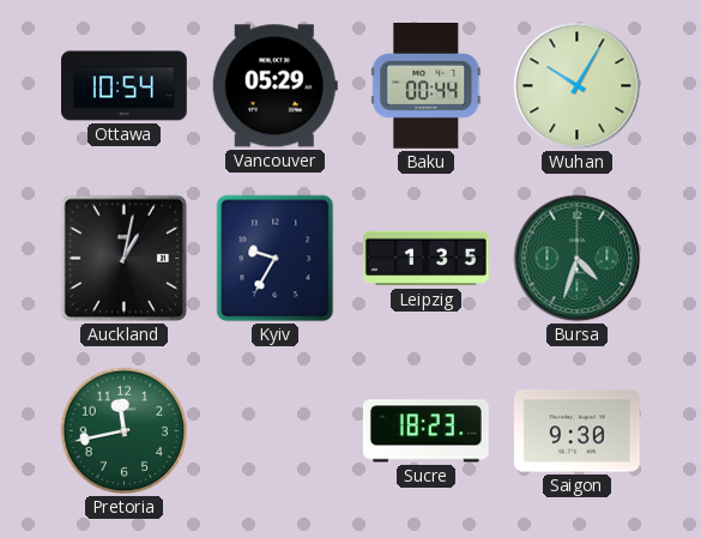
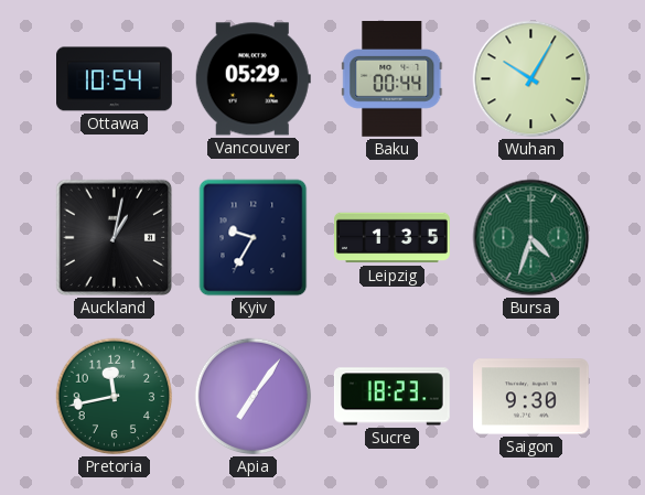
Apia: none -> 7:06 (254, 397)
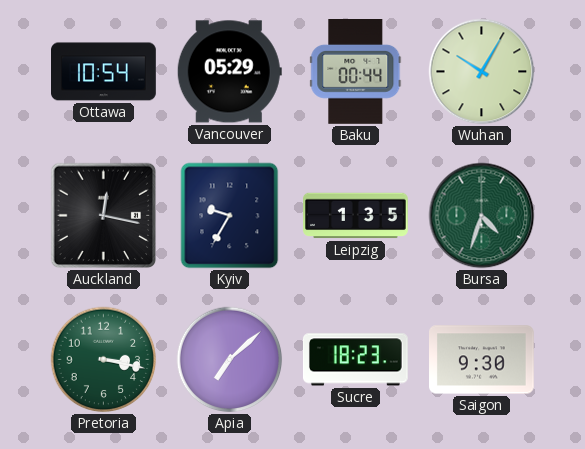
Auckland: 1:02 -> 12:17 (104, 216)
Pretoria: 11:43 -> 3:17 (104, 360)
Apia: 7:06 -> 7:08 (230, 360)
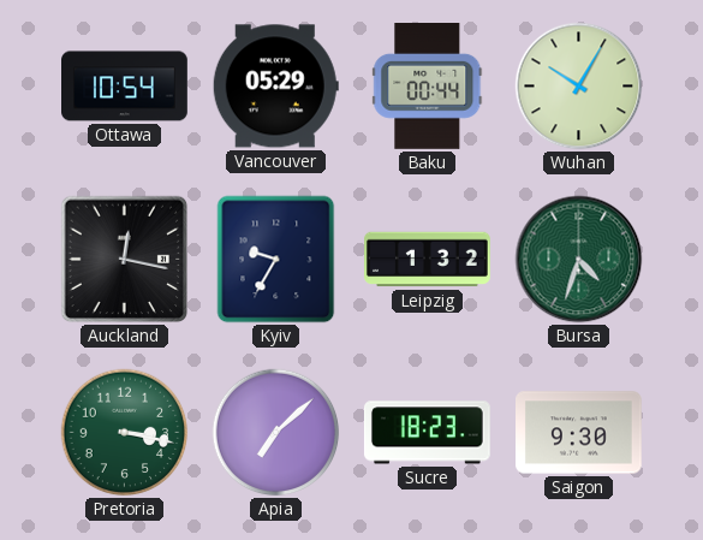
Leipzig: 1:35 -> 1:32 (428, 260)
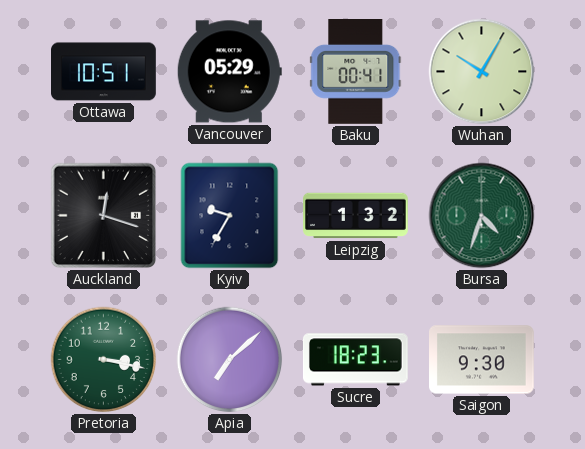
Ottawa: 10:54 -> 10:51 (104, 72)
Baku: 00:44 -> 00:41 (356, 72)
Auckland: 12:17 -> 12:18 (104, 216)
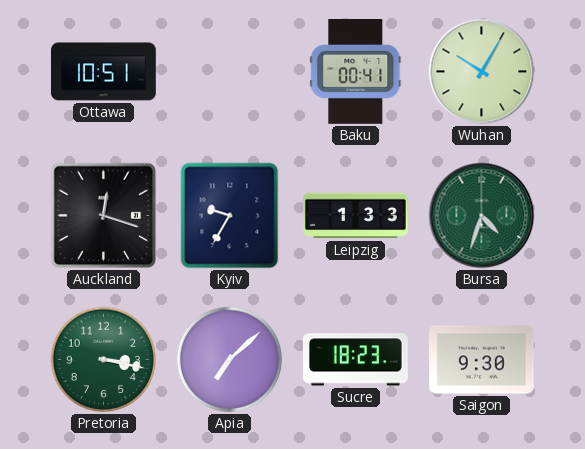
Vancouver: 05:29 -> none (229, 72)
Leipzig: 1:32 -> 1:33 (356, 216)
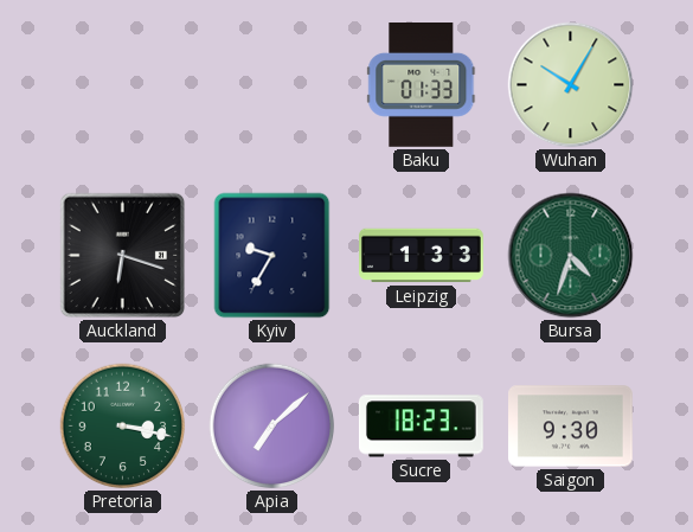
Ottawa: 10:51 -> none (104, 72)
Baku: 00:41 -> 01:33 (422, 85)
Auckland: 12:18 -> 6:18 (123, 256)
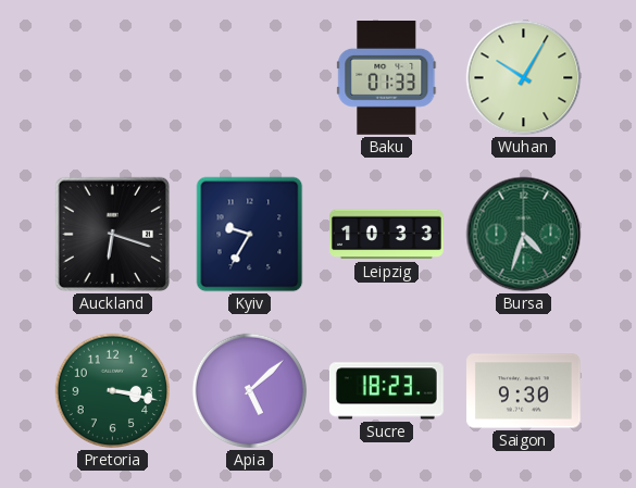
Leipzig: 1:33 -> 10:33 (387, 235)
Apia: 7:08 -> 5:08 (250, 391)
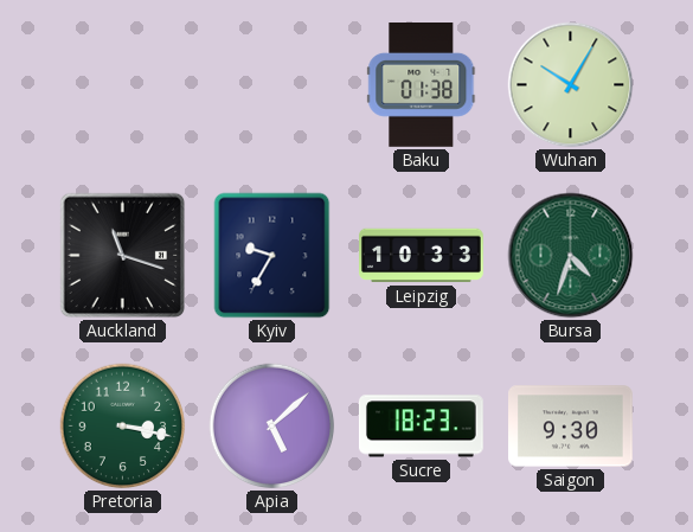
Baku: 01:33 -> 01:38 (422, 85)
Auckland: 6:18 -> 11:18 (123, 256)
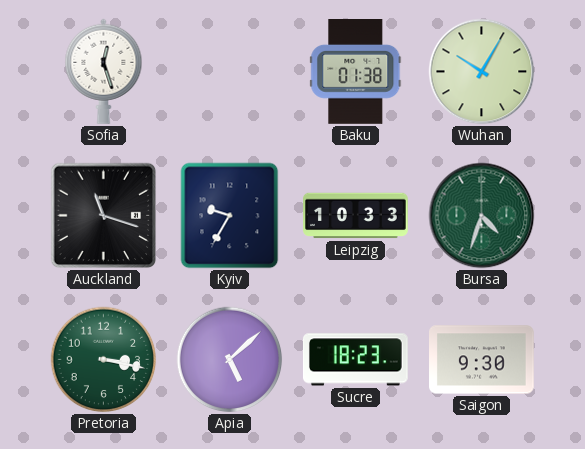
Sofia: none -> 12:27 (104, 71)
